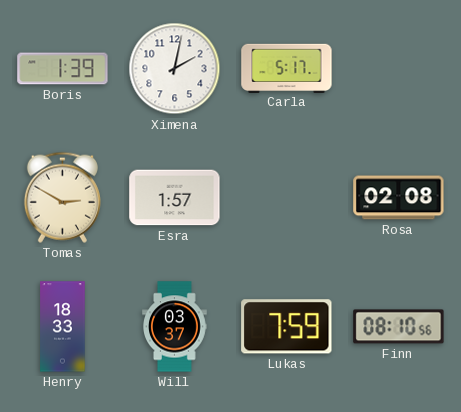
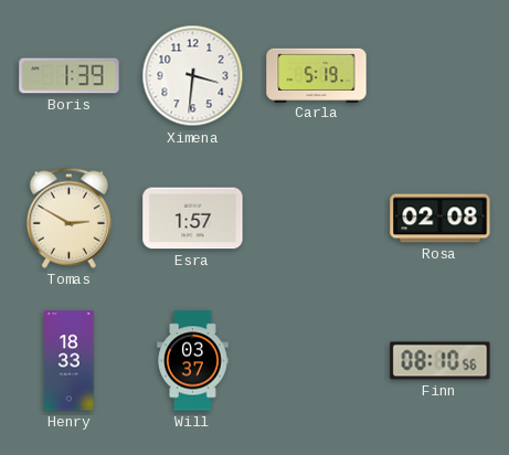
Ximena: 2:02 -> 3:31 (193, 76)
Carla: 5:17 -> 5:19 (317, 75)
Lukas: 7:59 -> none (287, 327)
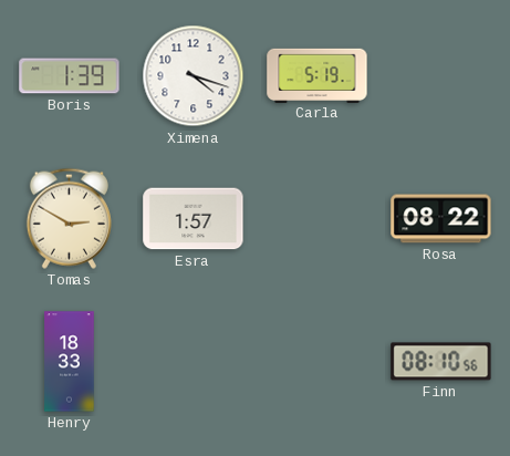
Ximena: 3:31 -> 4:18 (194, 76)
Rosa: 02:08 -> 08:22 (441, 219)
Will: 03:37 -> none (193, 361)
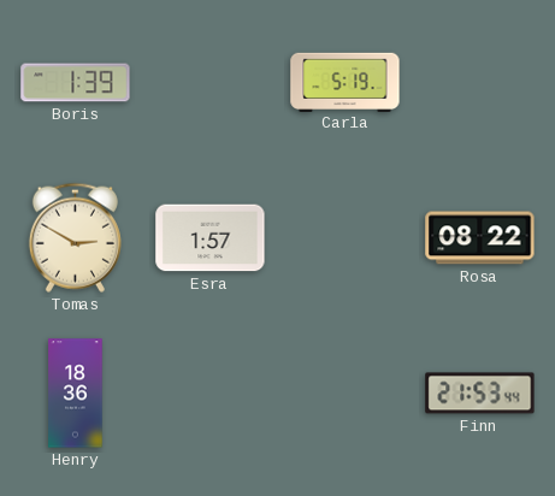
Ximena: 4:18 -> none (194, 76)
Henry: 18:33 -> 18:36 (76, 394)
Finn: 08:10 -> 21:53 (480, 394)
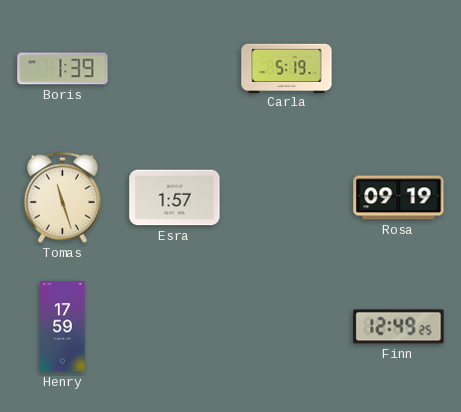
Tomas: 2:50 -> 11:27 (62, 197)
Rosa: 08:22 -> 09:19 (399, 198)
Henry: 18:36 -> 17:59 (63, 327)
Finn: 21:53 -> 12:49 (399, 327)
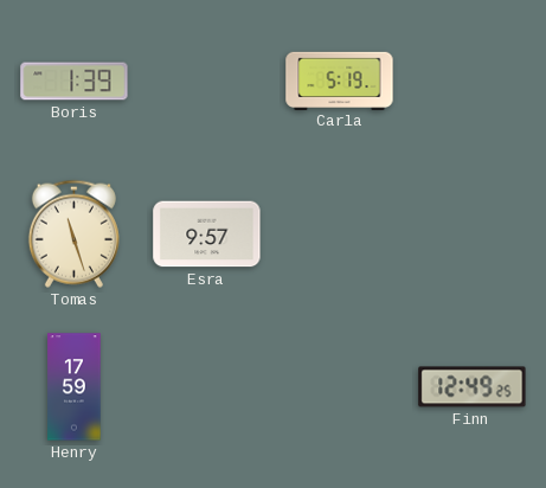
Esra: 1:57 -> 9:57 (207, 235)
Rosa: 09:19 -> none (399, 198)
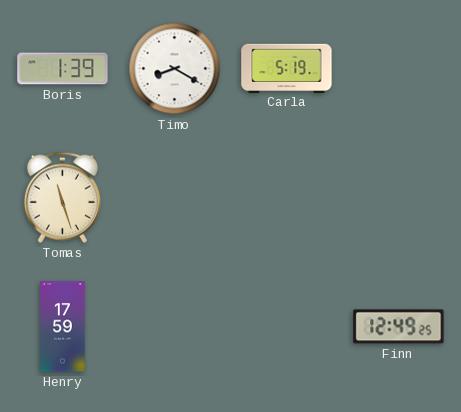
Timo: none -> 8:20 (175, 69)
Esra: 9:57 -> none (207, 235)
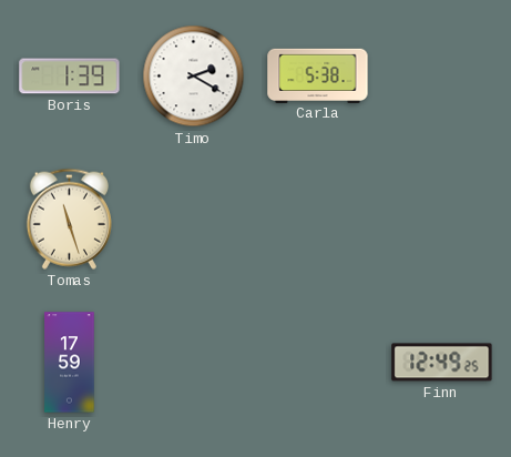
Timo: 8:20 -> 2:20 (194, 77)
Carla: 5:19 -> 5:38 (318, 75)
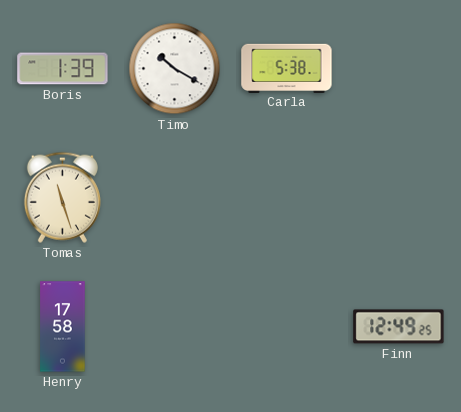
Timo: 2:20 -> 10:20 (175, 69)
Henry: 17:59 -> 17:58 (63, 327)
